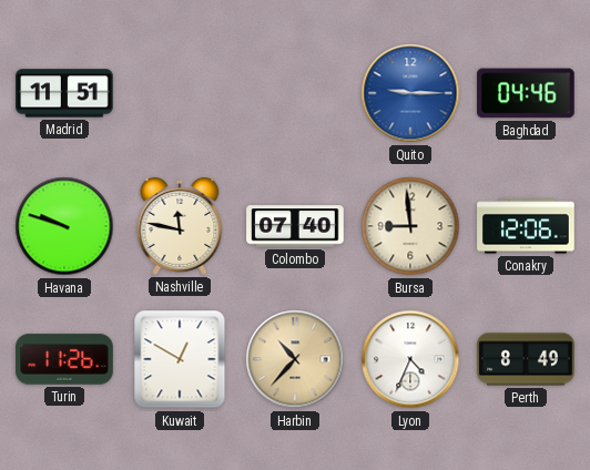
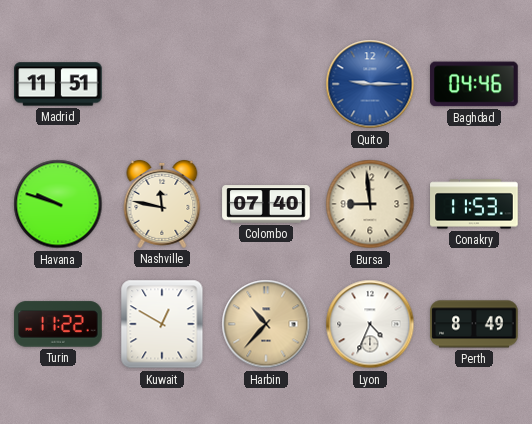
Conakry: 12:06 -> 11:53 (474, 204)
Turin: 11:26 -> 11:22 (58, 324)
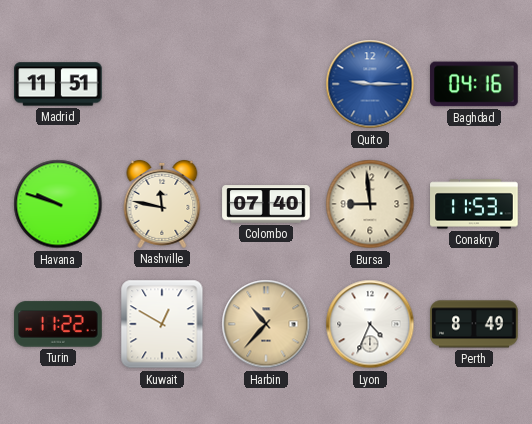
Baghdad: 04:46 -> 04:16 (474, 84)
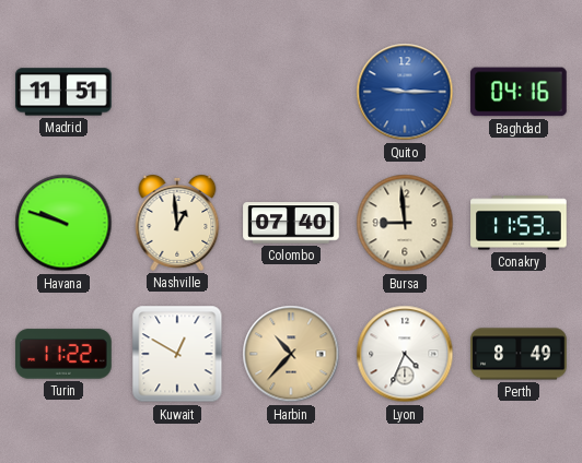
Nashville: 11:47 -> 12:59 (177, 223)
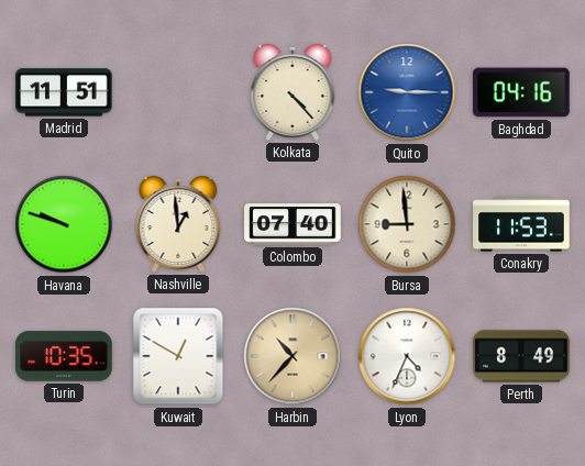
Kolkata: none -> 4:23 (292, 92)
Turin: 11:22 -> 10:35 (64, 356)
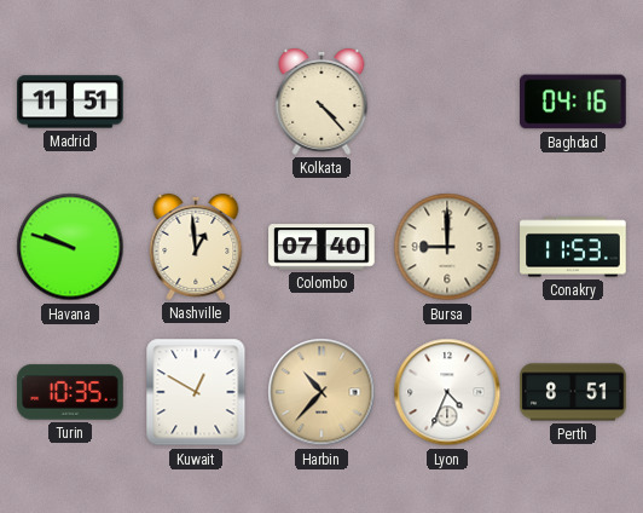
Quito: 9:15 -> none (407, 92)
Bursa: 8:59 -> 9:00 (447, 247)
Perth: 8:49 -> 8:51 (573, 392)
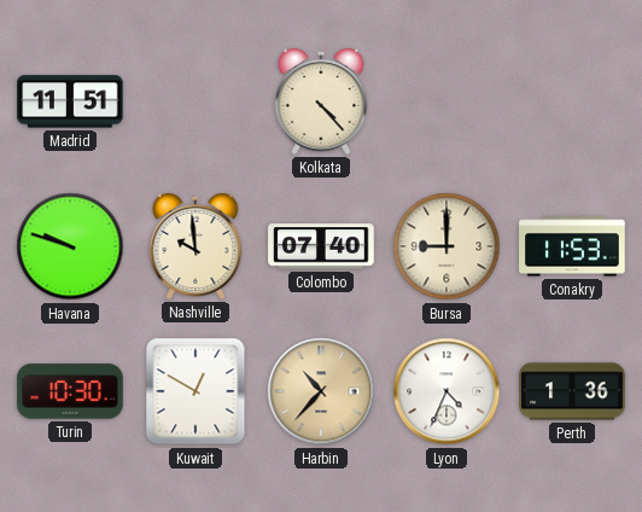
Baghdad: 04:16 -> none (573, 102)
Nashville: 12:59 -> 9:59 (195, 246)
Turin: 10:35 -> 10:30 (70, 391)
Perth: 8:51 -> 1:36 (572, 391)
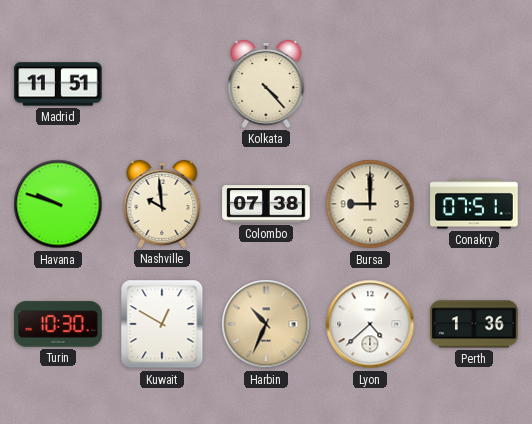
Colombo: 07:40 -> 07:38 (266, 204)
Conakry: 11:53 -> 07:51 (474, 204)
Harbin: 10:37 -> 10:34 (266, 324)
Lyon: 4:34 -> 4:38 (370, 324)
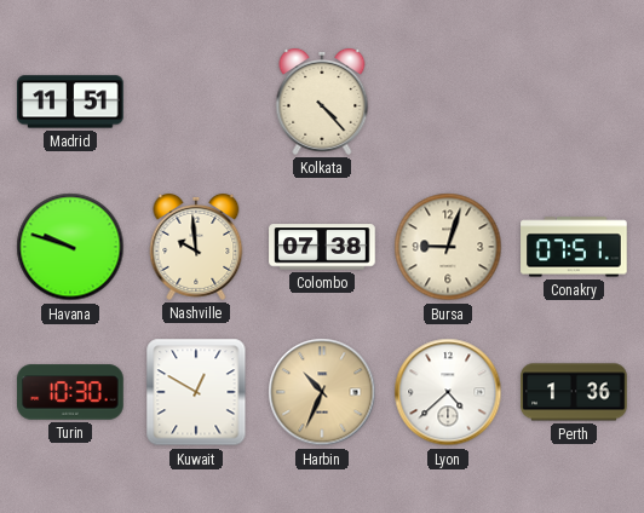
Bursa: 9:00 -> 9:03 (448, 247)
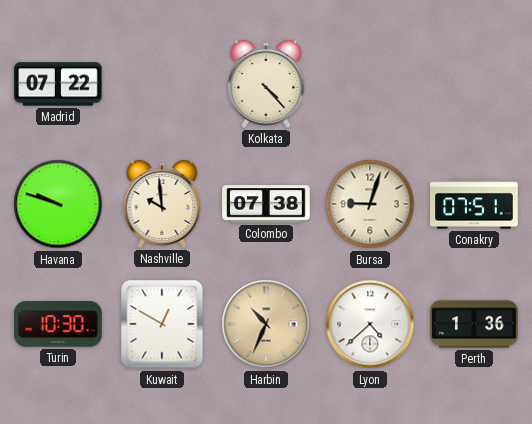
Madrid: 11:51 -> 07:22 (58, 84)
